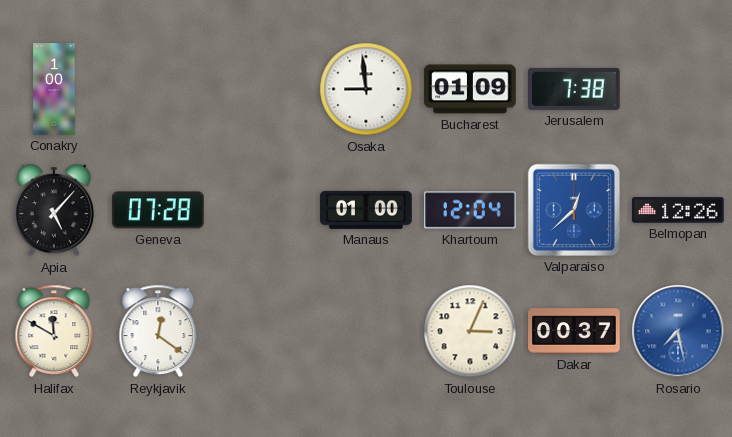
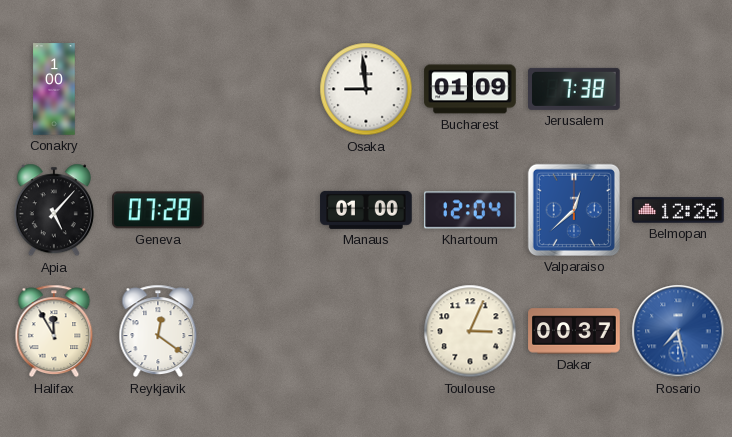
Halifax: 11:50 -> 11:55 (54, 331)
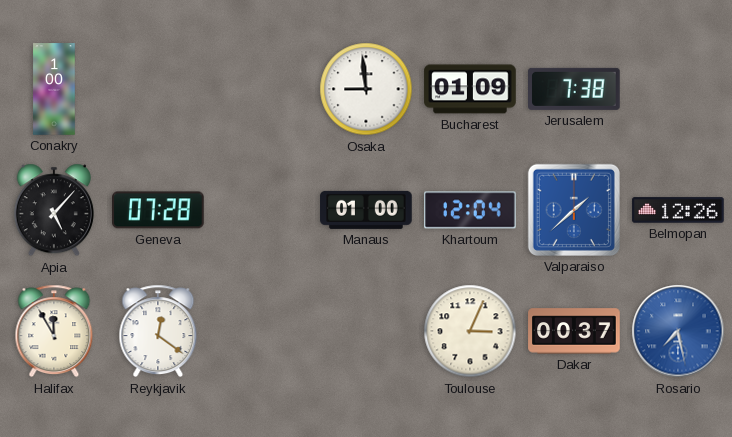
Valparaiso: 12:38 -> 1:38 (574, 210)
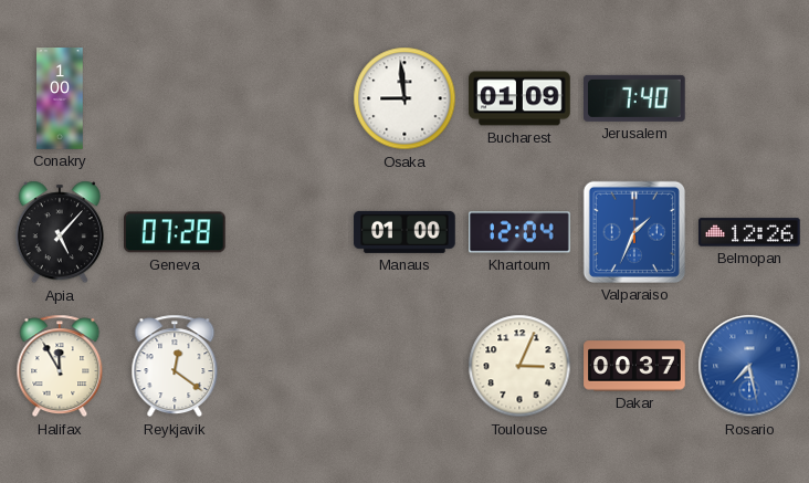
Jerusalem: 7:38 -> 7:40 (635, 98)
Valparaiso: 1:38 -> 1:34 (634, 232)
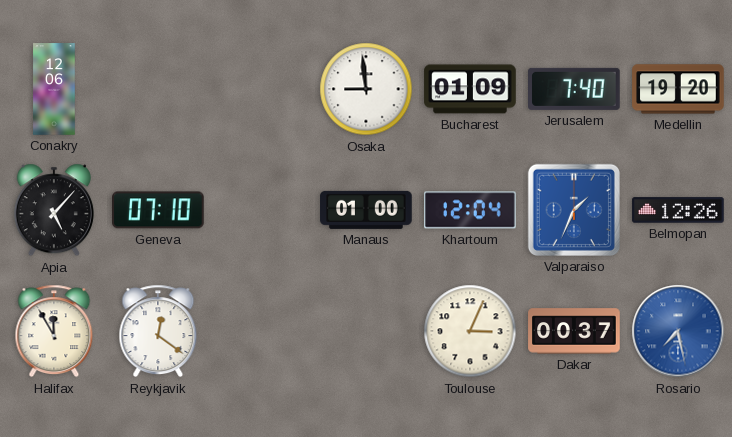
Conakry: 1:00 -> 12:06 (54, 89)
Medellin: none -> 19:20 (678, 89)
Geneva: 07:28 -> 07:10 (159, 210)
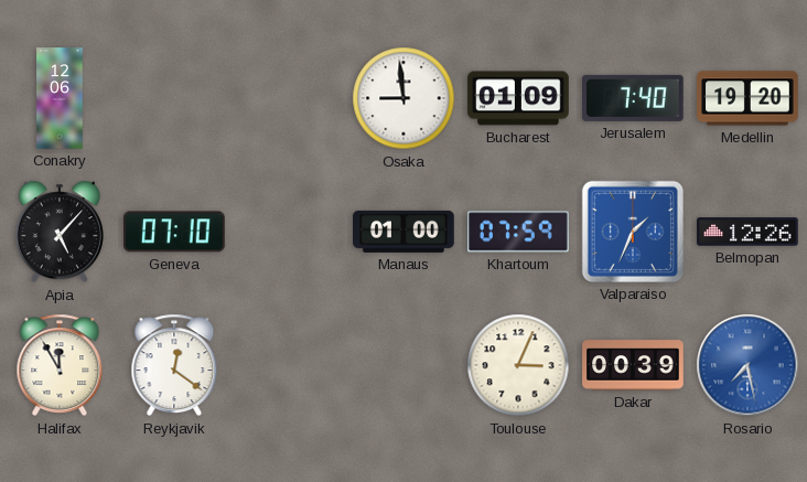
Khartoum: 12:04 -> 07:59 (518, 232)
Dakar: 00:37 -> 00:39 (633, 365)
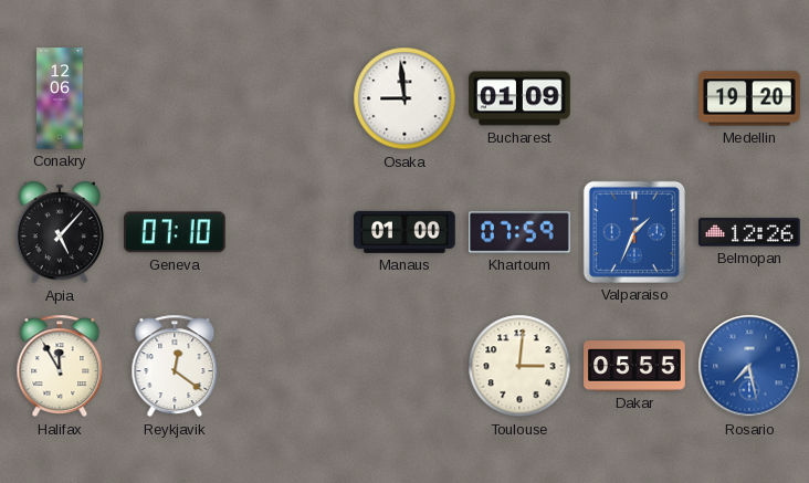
Jerusalem: 7:40 -> none (634, 98)
Toulouse: 3:04 -> 3:01 (519, 366)
Dakar: 00:39 -> 05:55 (634, 366)
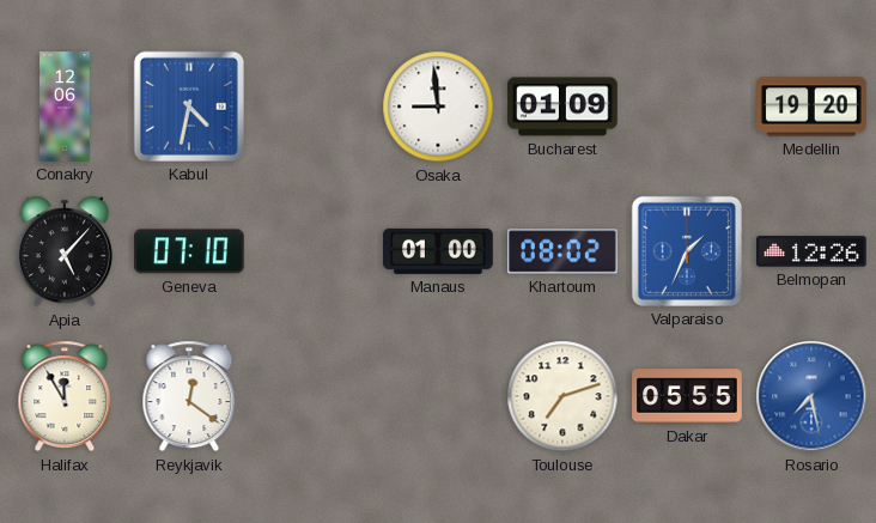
Kabul: none -> 4:32 (189, 107)
Khartoum: 07:59 -> 08:02 (562, 251)
Toulouse: 3:01 -> 7:12 (562, 396)
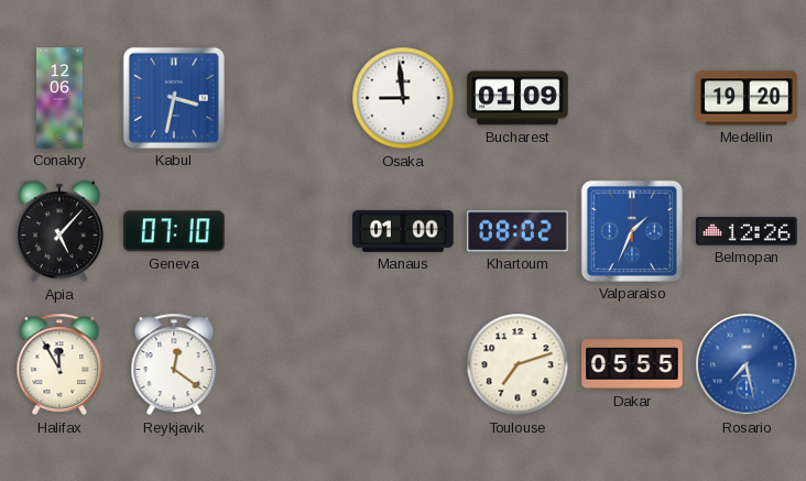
Kabul: 4:32 -> 3:32 (174, 98)
